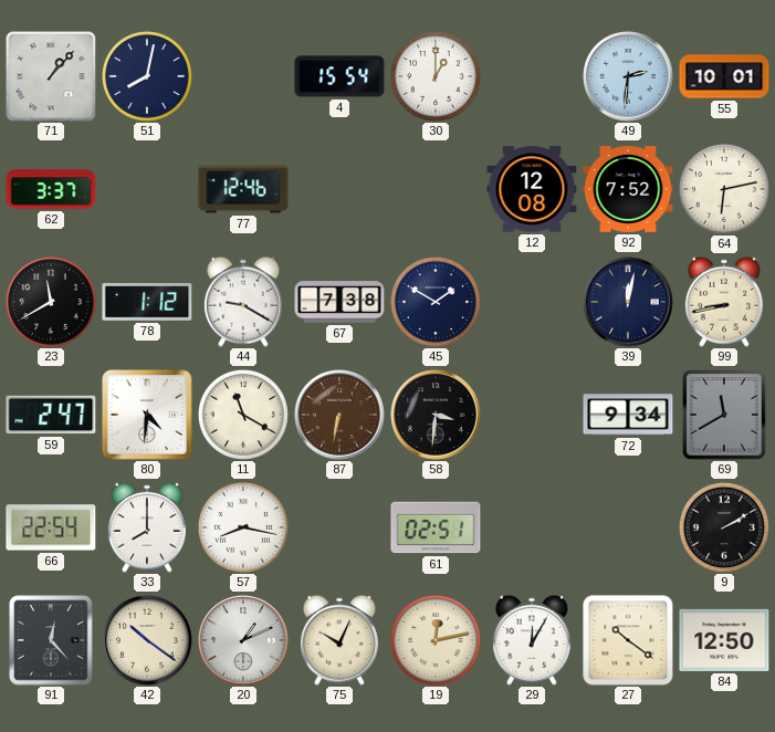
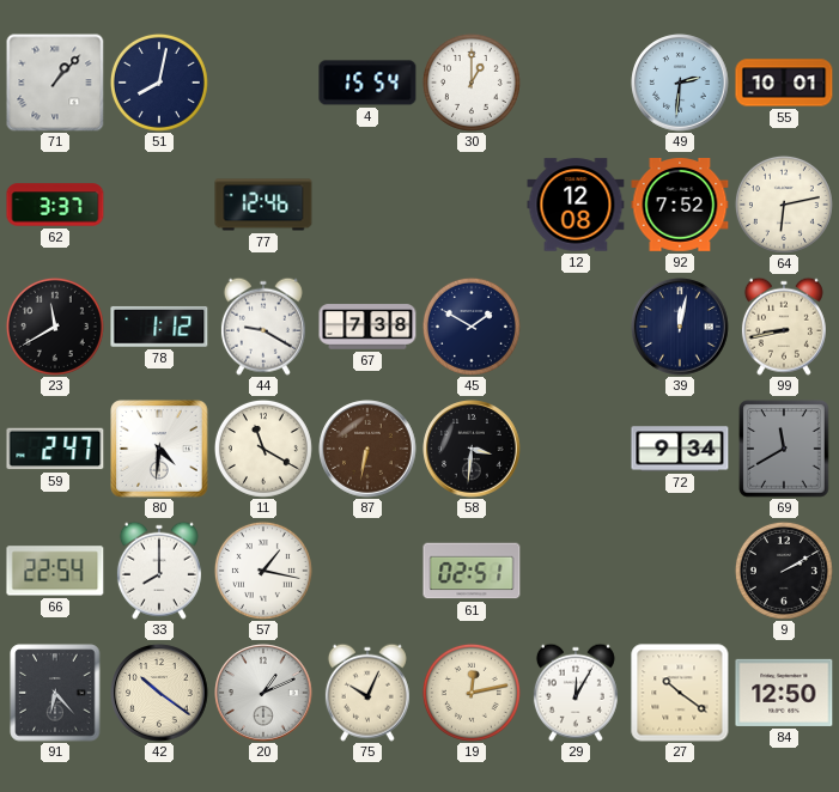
57: 8:17 -> 1:17 (263, 571)
91: 12:23 -> 6:23 (55, 693)
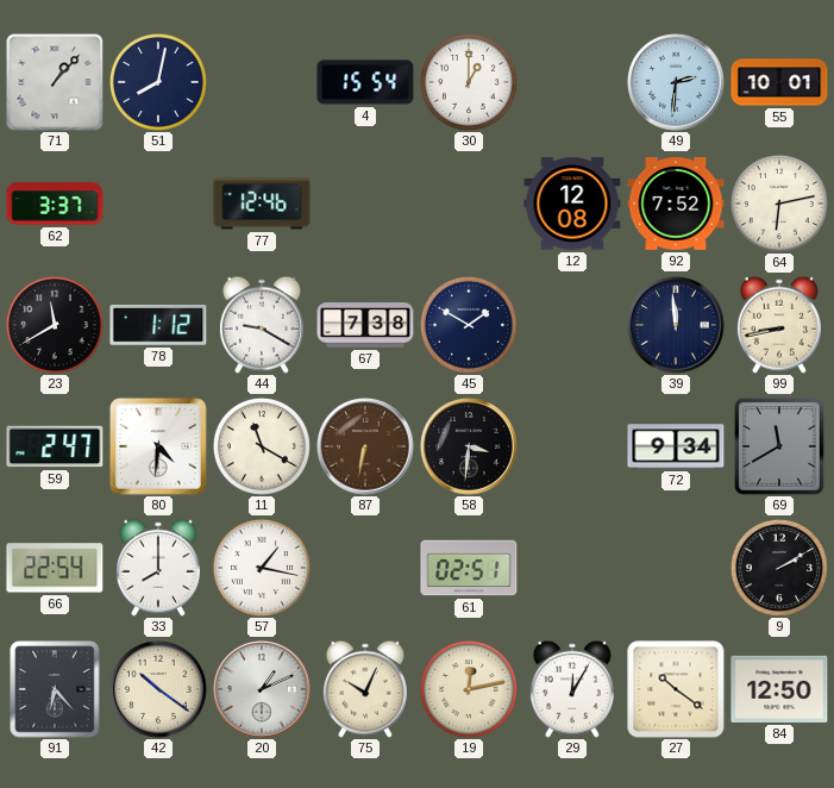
39: 12:02 -> 11:59 (676, 325)
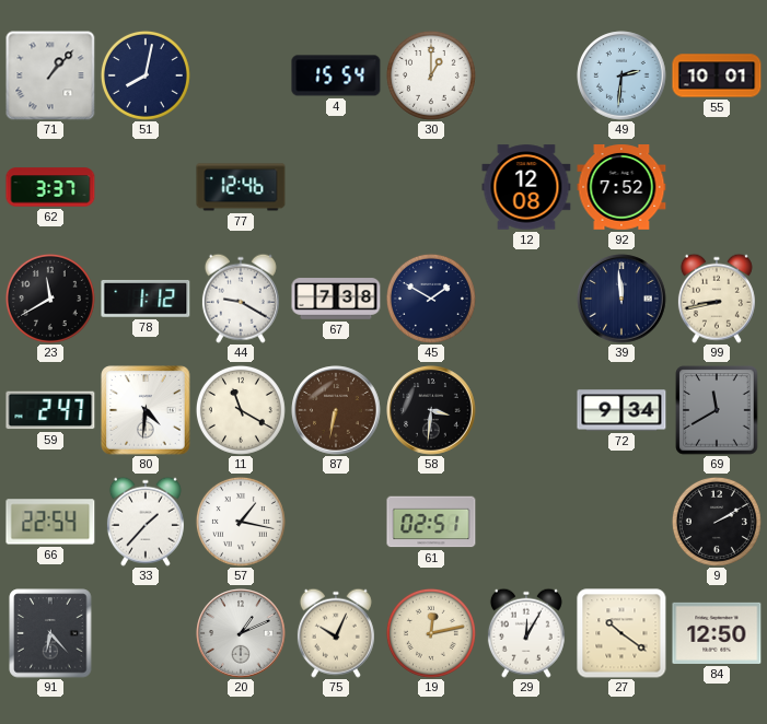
64: 6:13 -> none (779, 204)
33: 8:00 -> 1:37 (146, 522)
42: 10:21 -> none (158, 689)
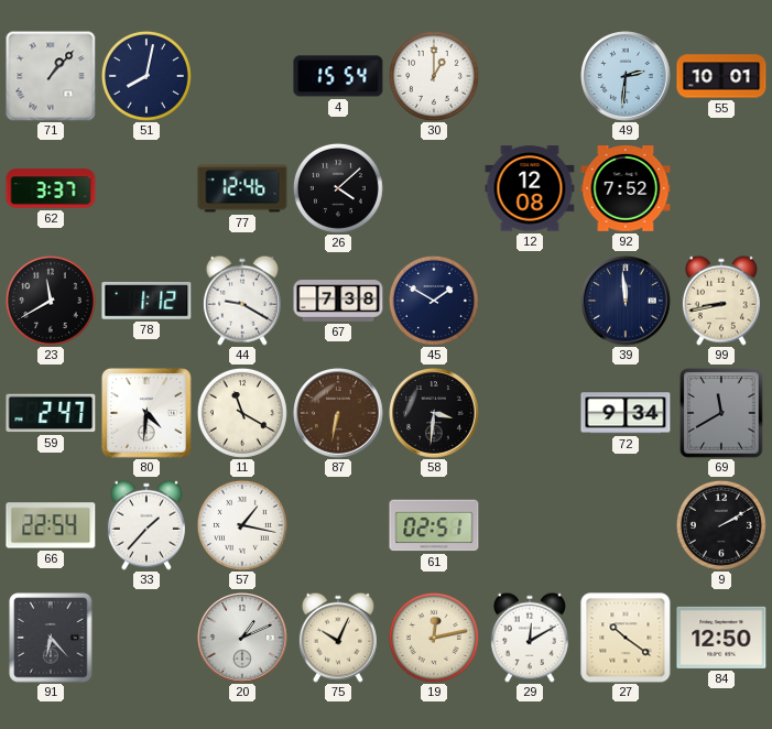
26: none -> 4:08 (338, 188)
29: 12:05 -> 12:10 (530, 638)
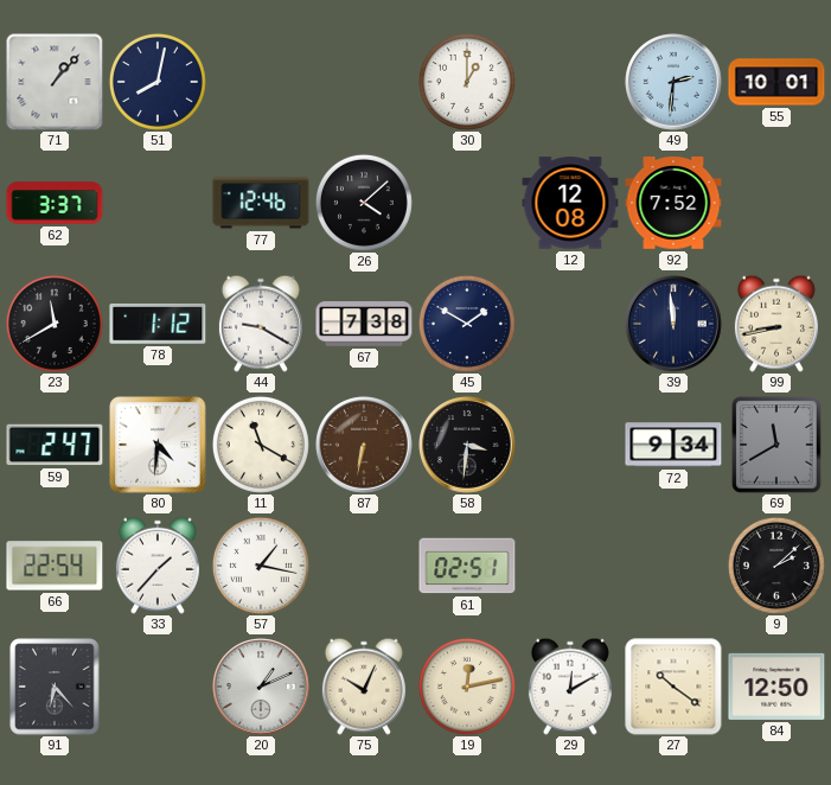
4: 15:54 -> none (338, 76)
9: 2:10 -> 2:08 (776, 566)
